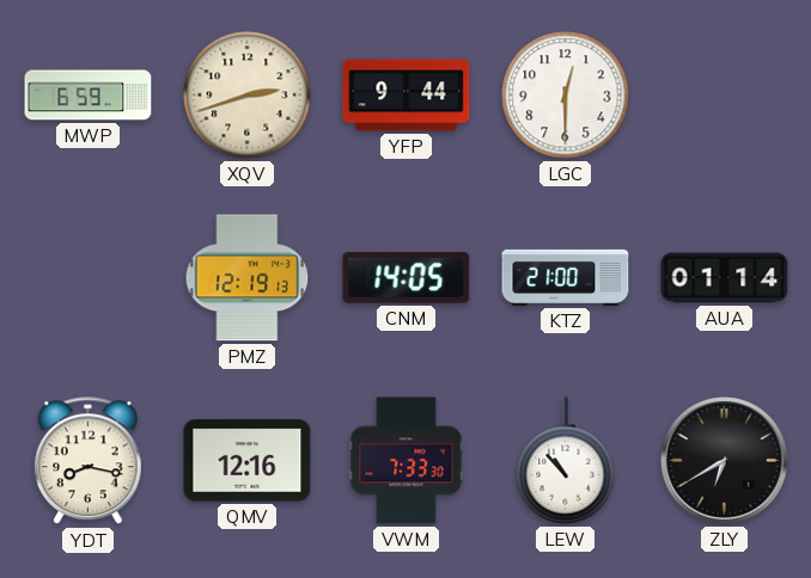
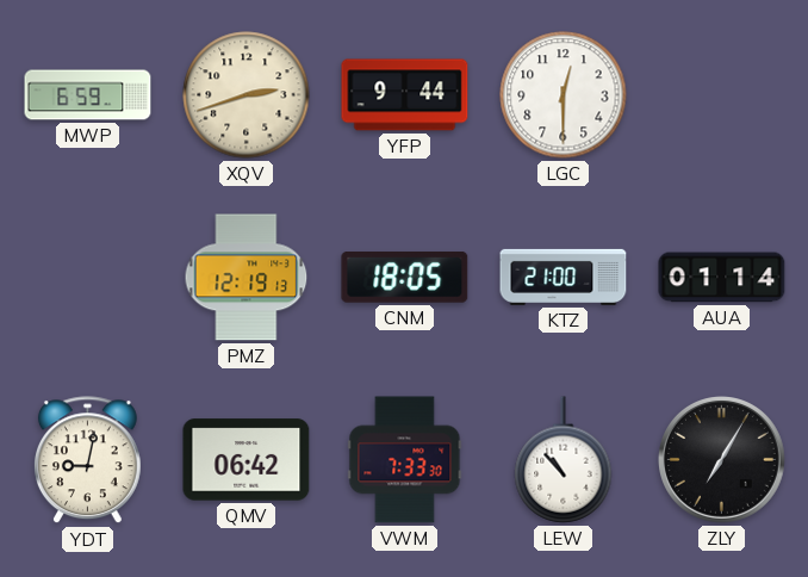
CNM: 14:05 -> 18:05 (405, 278)
YDT: 8:17 -> 9:02 (87, 460)
QMV: 12:16 -> 06:42 (247, 460)
ZLY: 6:40 -> 7:05 (722, 460)
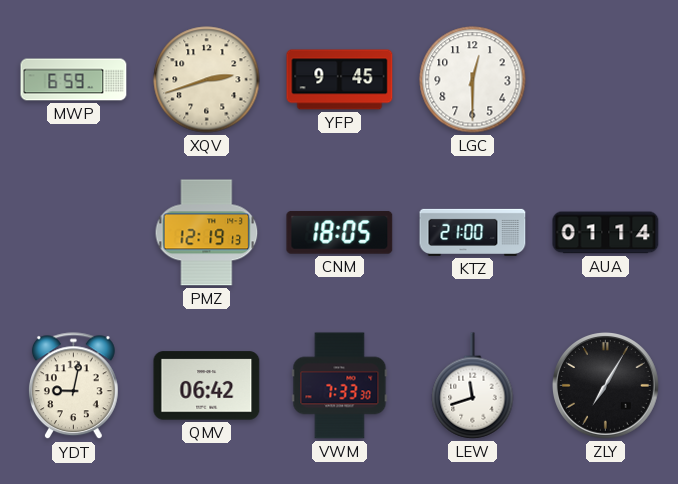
YFP: 9:44 -> 9:45 (340, 80)
LEW: 10:53 -> 11:42 (473, 386)
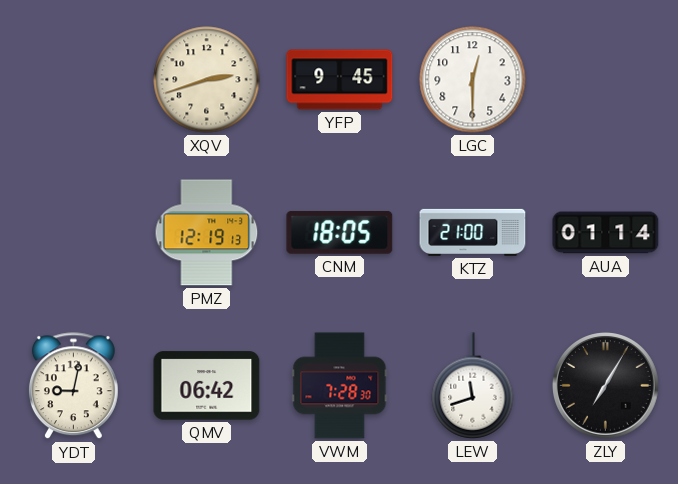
MWP: 6:59 -> none (74, 80)
VWM: 7:33 -> 7:28 (340, 386)
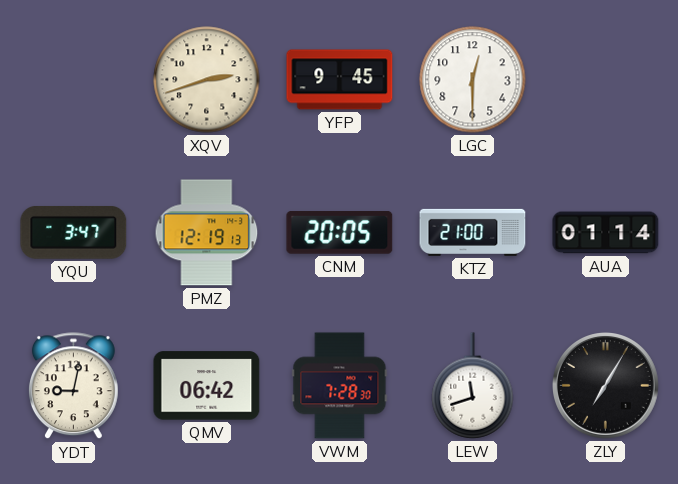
YQU: none -> 3:47 (74, 232)
CNM: 18:05 -> 20:05 (340, 233)
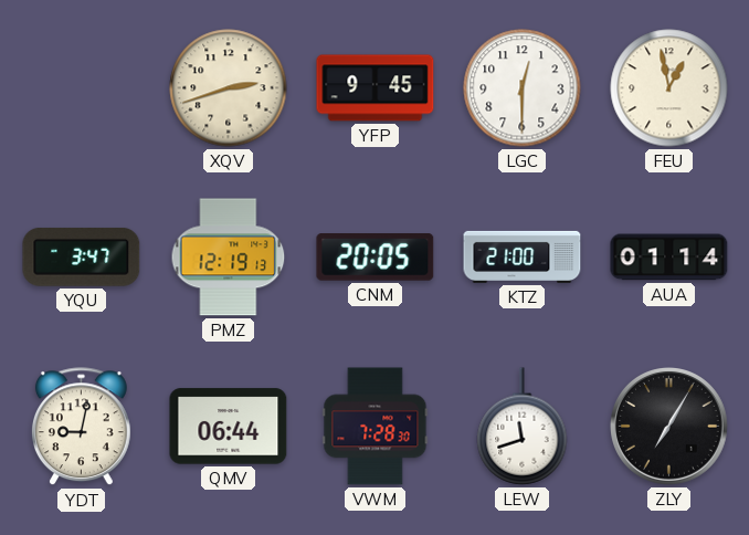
FEU: none -> 12:58 (669, 88)
QMV: 06:42 -> 06:44 (229, 427)
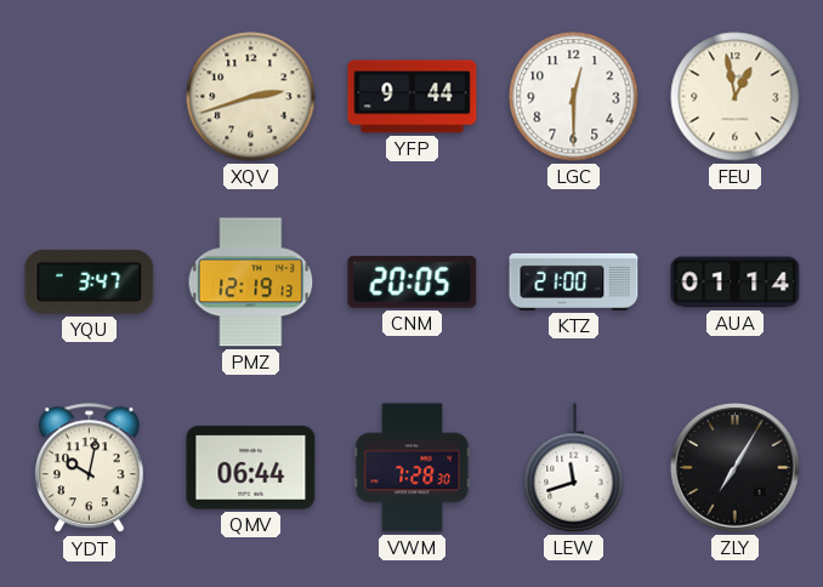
YFP: 9:45 -> 9:44 (413, 97)
YDT: 9:02 -> 10:02 (89, 468)
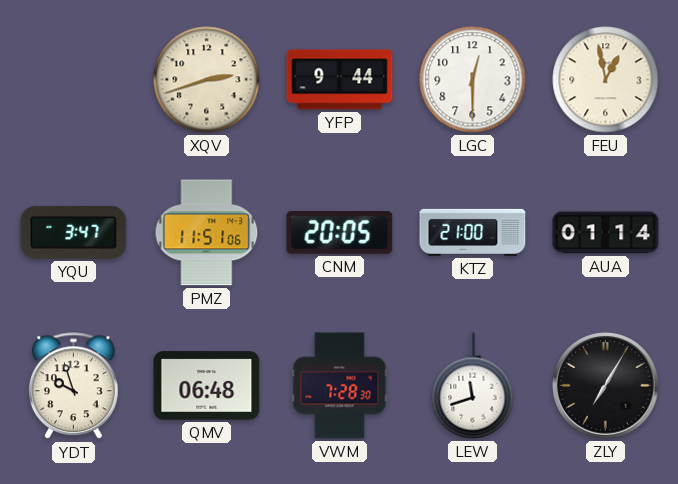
PMZ: 12:19 -> 11:51 (207, 233)
YDT: 10:02 -> 9:57 (73, 386)
QMV: 06:44 -> 06:48 (207, 386)
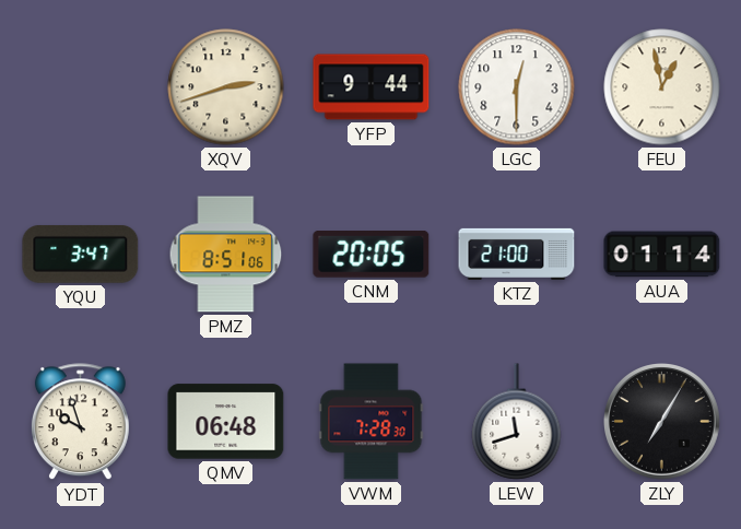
PMZ: 11:51 -> 8:51 (226, 255)
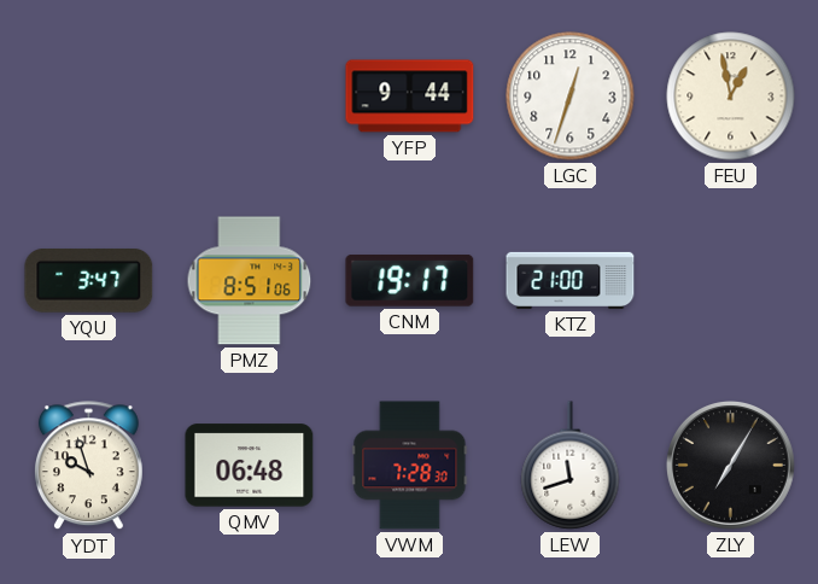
XQV: 2:42 -> none (226, 87)
LGC: 12:30 -> 12:33 (571, 97)
CNM: 20:05 -> 19:17 (410, 281)
AUA: 01:14 -> none (662, 255)
